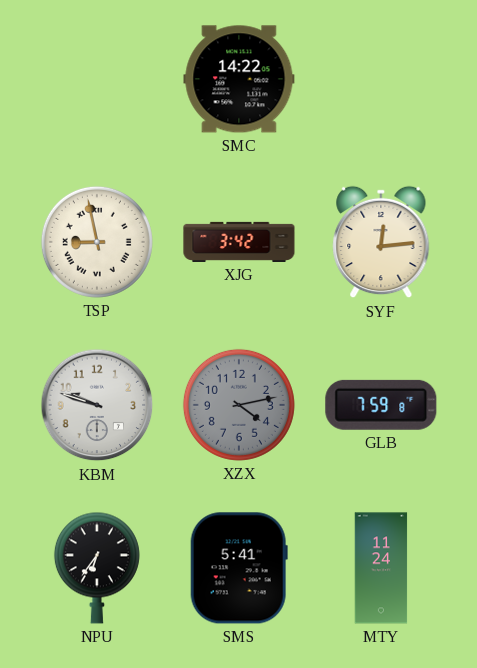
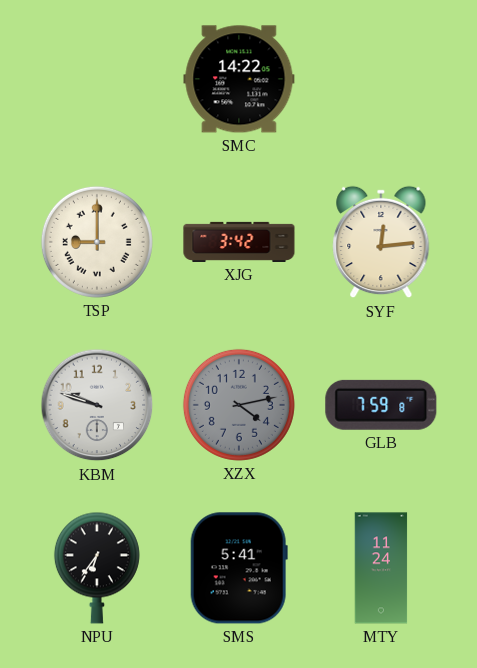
TSP: 8:58 -> 9:00 (97, 242)
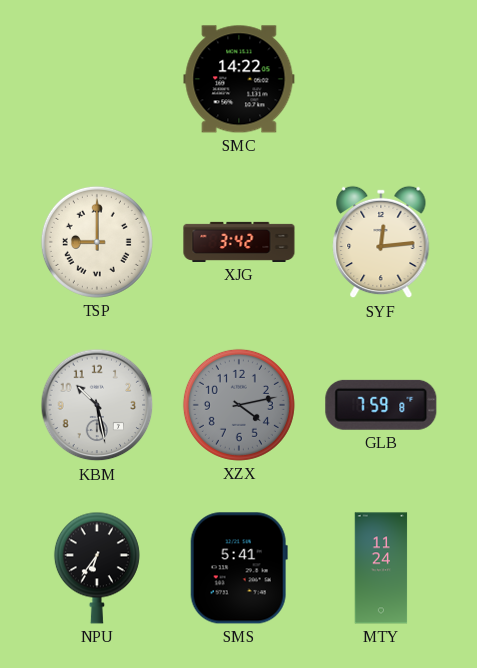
KBM: 9:48 -> 10:28 (97, 405)
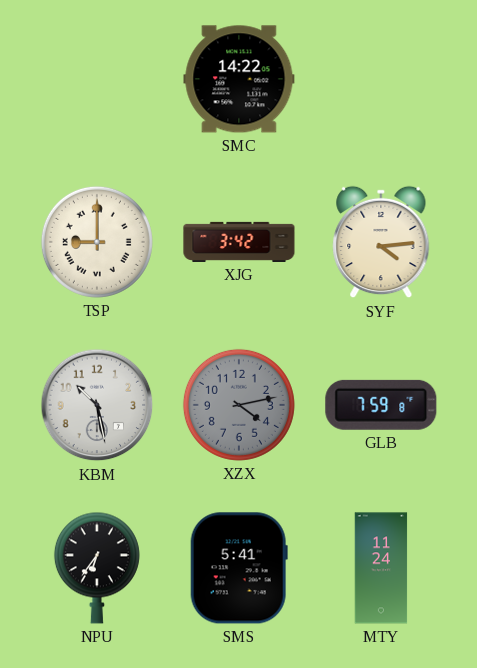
SYF: 12:14 -> 4:14 (381, 242)
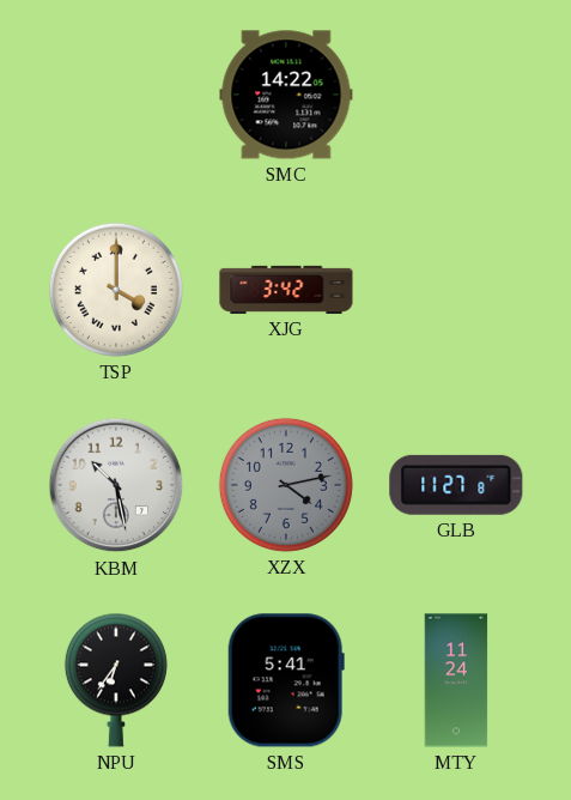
TSP: 9:00 -> 4:00 (116, 290)
SYF: 4:14 -> none (381, 242)
GLB: 7:59 -> 11:27 (456, 485)
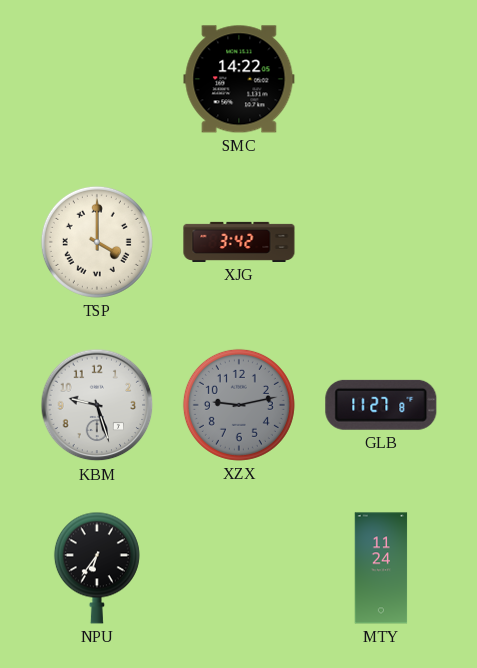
KBM: 10:28 -> 9:27 (97, 405)
XZX: 4:13 -> 9:13 (239, 405)
SMS: 5:41 -> none (286, 680)
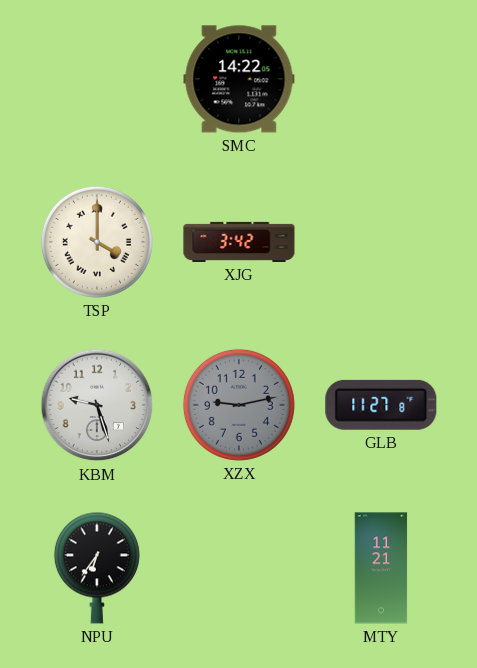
MTY: 11:24 -> 11:21 (381, 568)
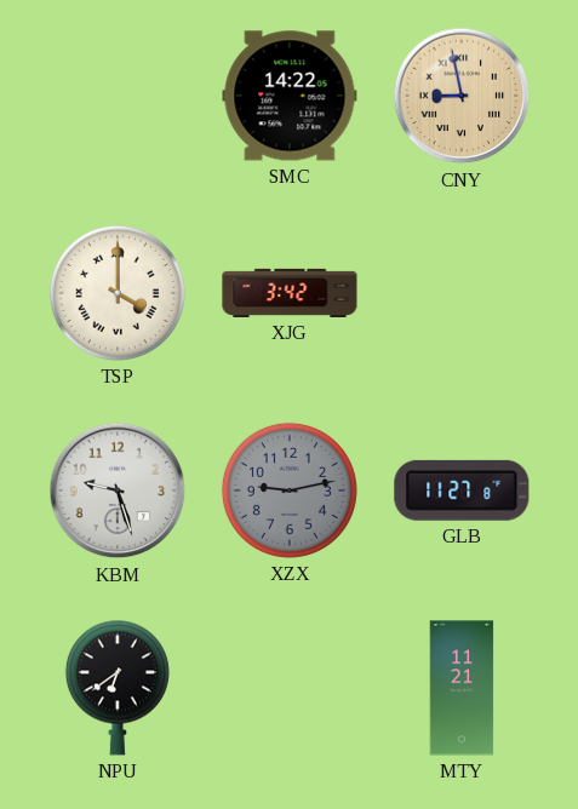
CNY: none -> 8:58 (462, 96)
NPU: 6:36 -> 6:39 (118, 688)
